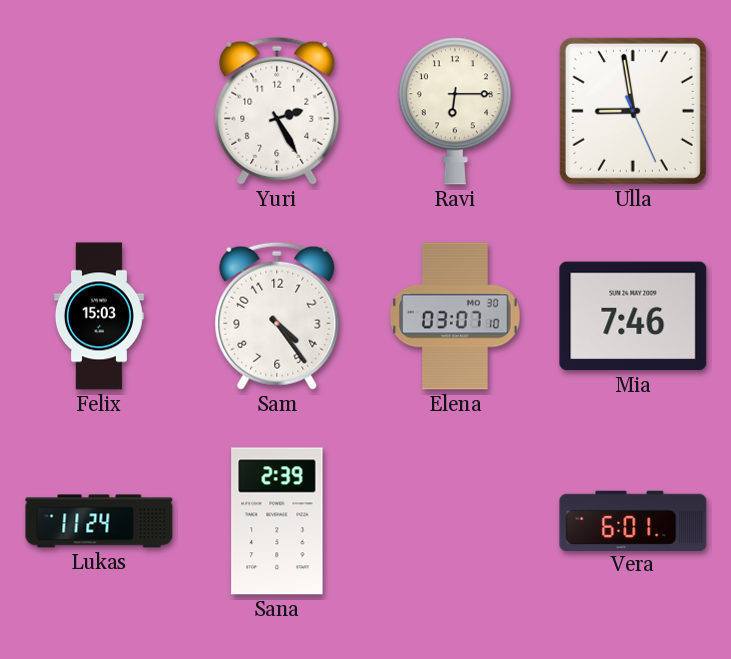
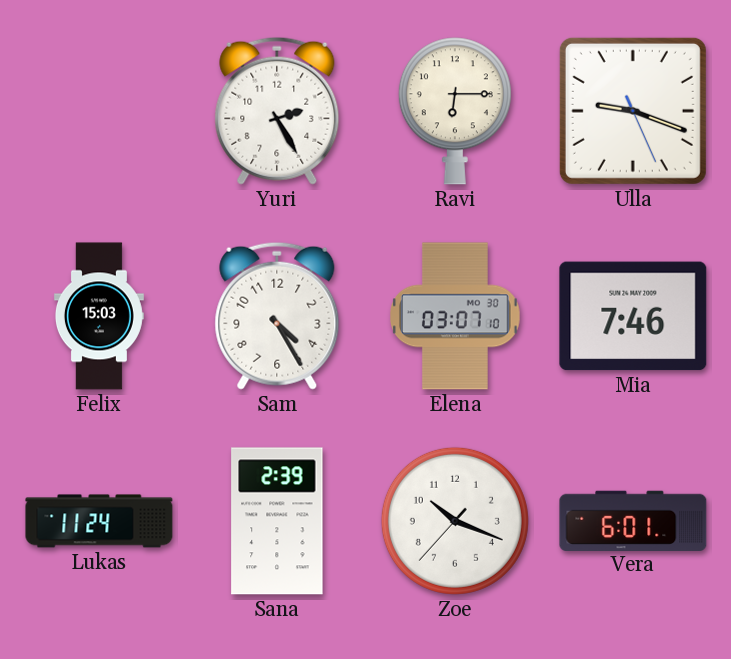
Ulla: 8:58 -> 9:18 (633, 111)
Sam: 4:24 -> 4:25 (277, 316)
Zoe: none -> 10:18 (455, 521)
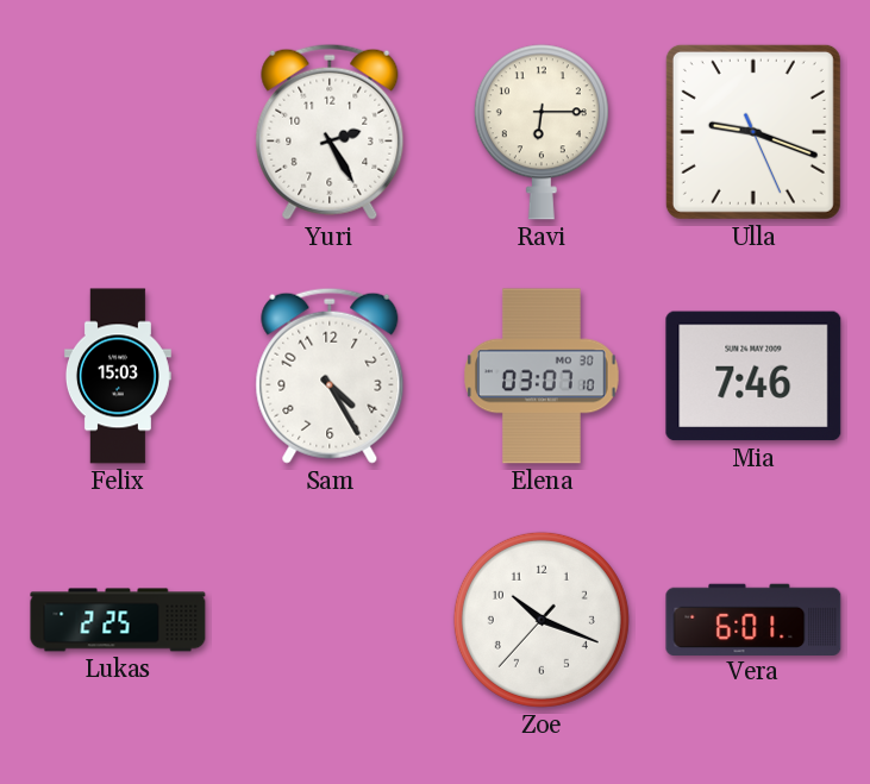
Lukas: 11:24 -> 2:25 (118, 620)
Sana: 2:39 -> none (277, 521)
